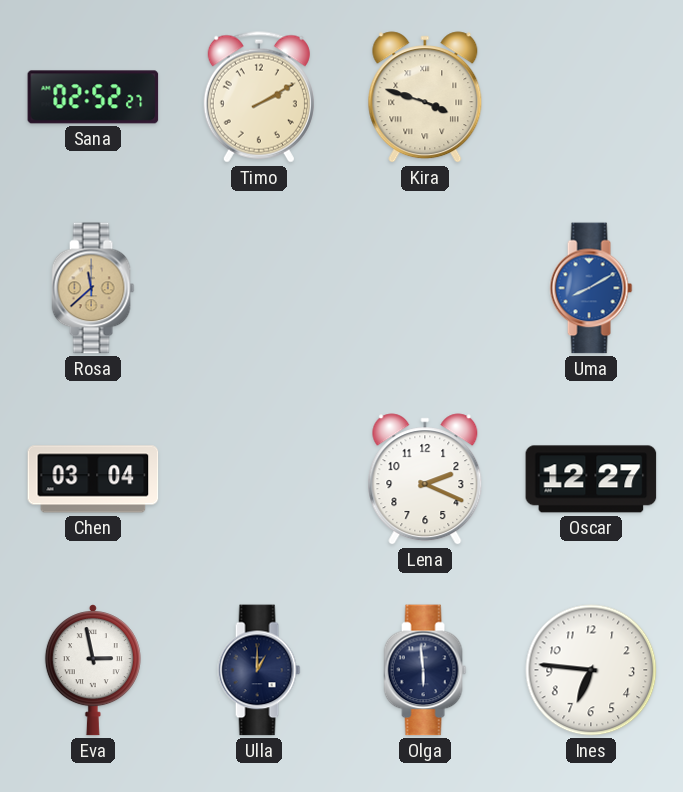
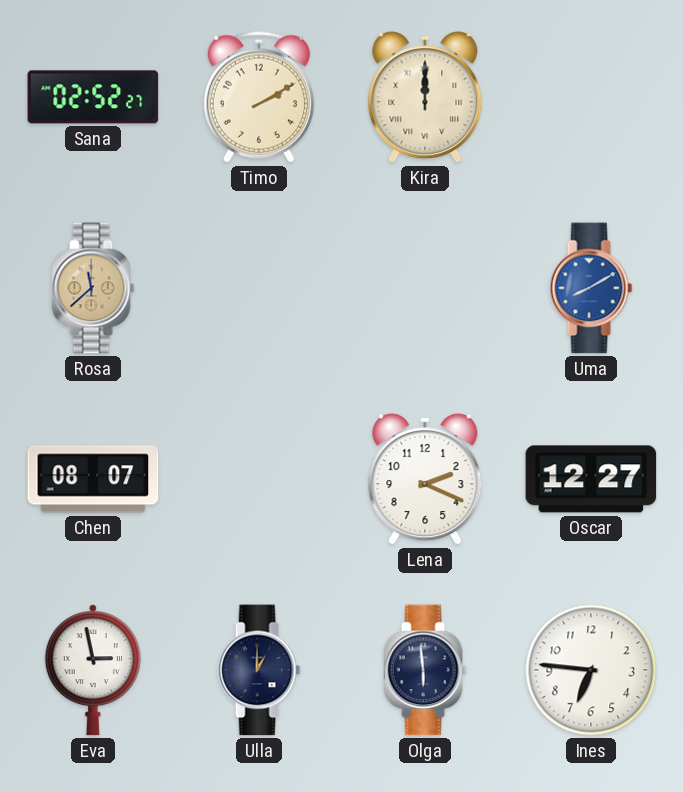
Kira: 3:48 -> 12:00 (425, 97)
Chen: 03:04 -> 08:07 (93, 479)
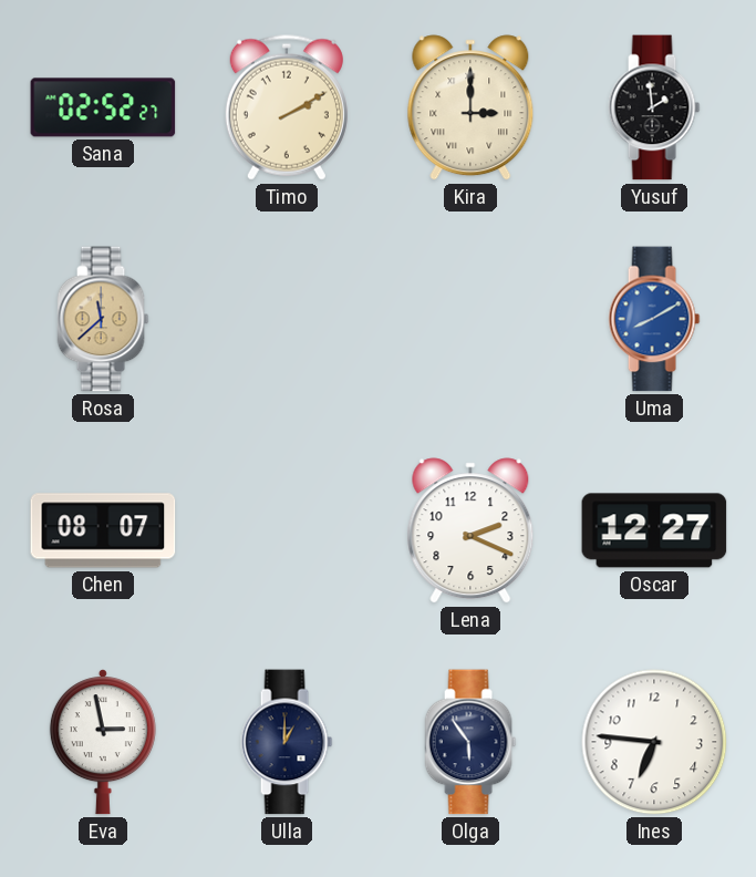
Kira: 12:00 -> 3:00 (470, 107)
Yusuf: none -> 1:59 (654, 107)
Olga: 5:59 -> 5:54 (470, 742)
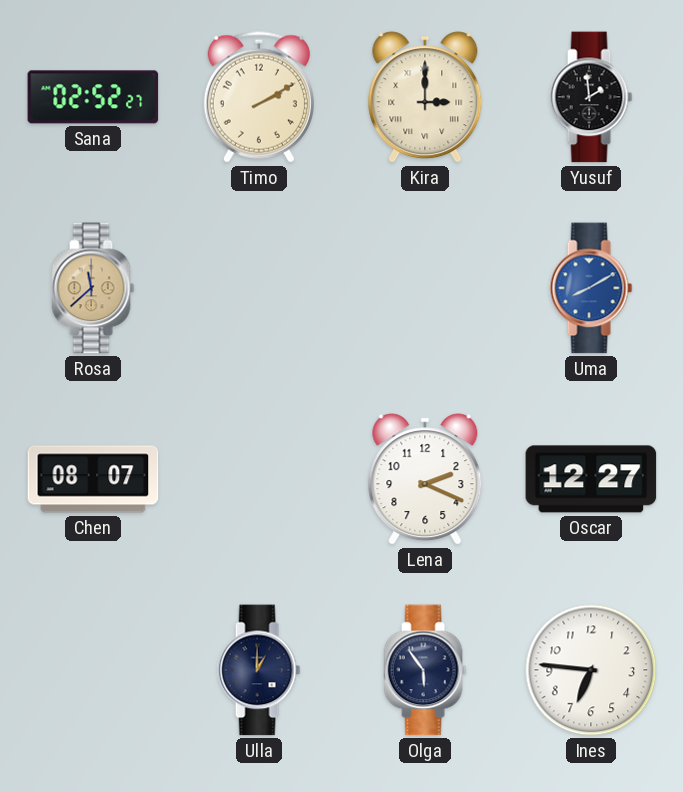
Eva: 2:58 -> none (103, 742)
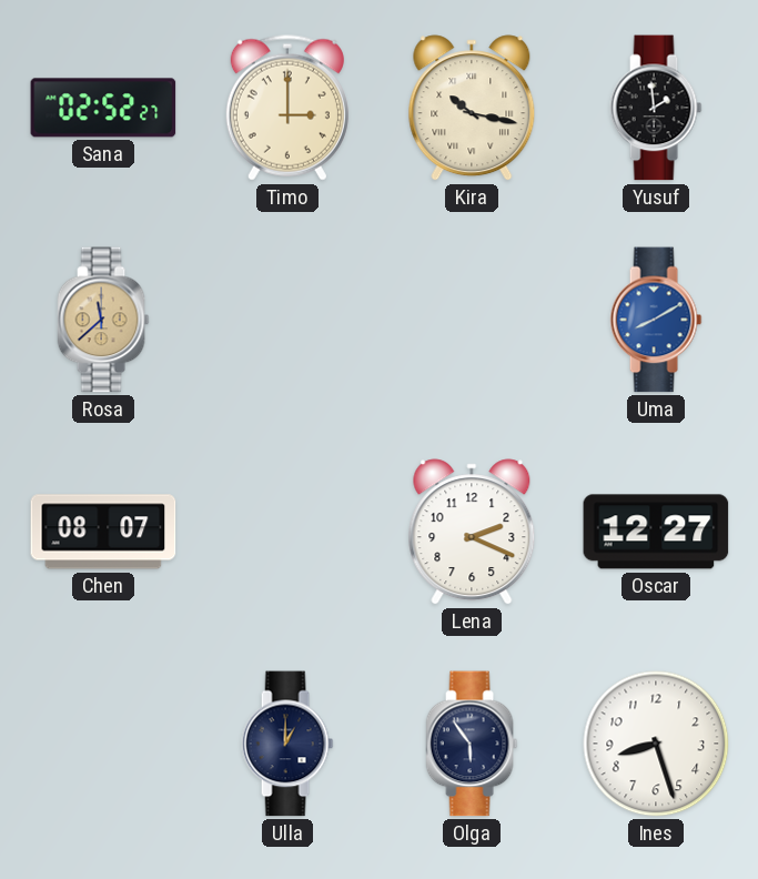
Timo: 2:10 -> 3:00 (287, 108)
Kira: 3:00 -> 10:17 (472, 108)
Ines: 6:46 -> 8:27 (656, 744)
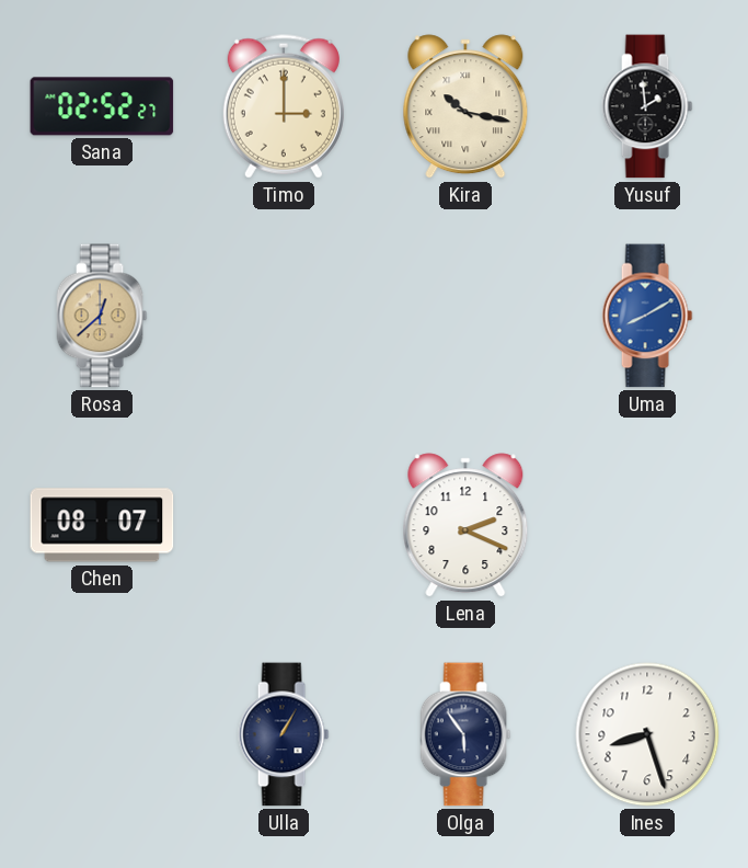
Rosa: 11:38 -> 12:38 (102, 316)
Oscar: 12:27 -> none (656, 532)
Ulla: 1:00 -> 1:05 (284, 734)
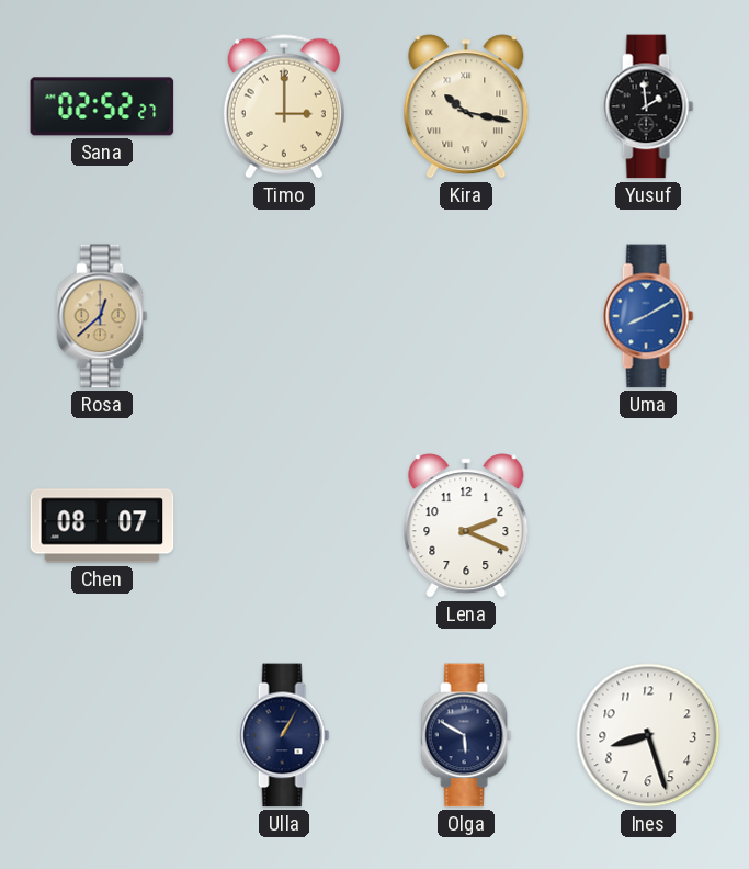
Olga: 5:54 -> 5:50 (466, 735)
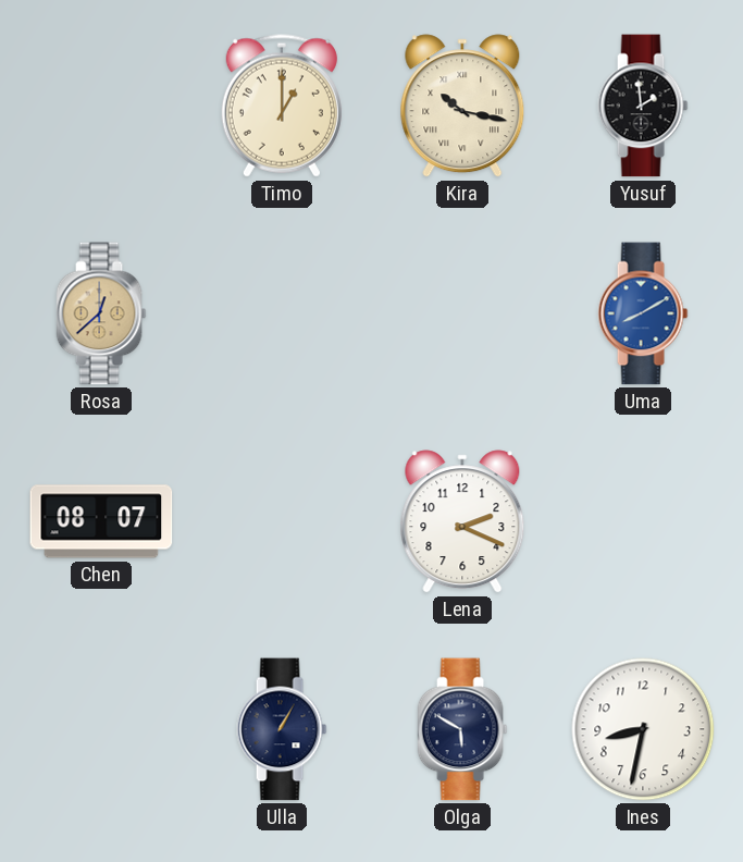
Sana: 02:52 -> none (102, 106)
Timo: 3:00 -> 1:00 (282, 106)
Ines: 8:27 -> 8:32 (643, 729)
